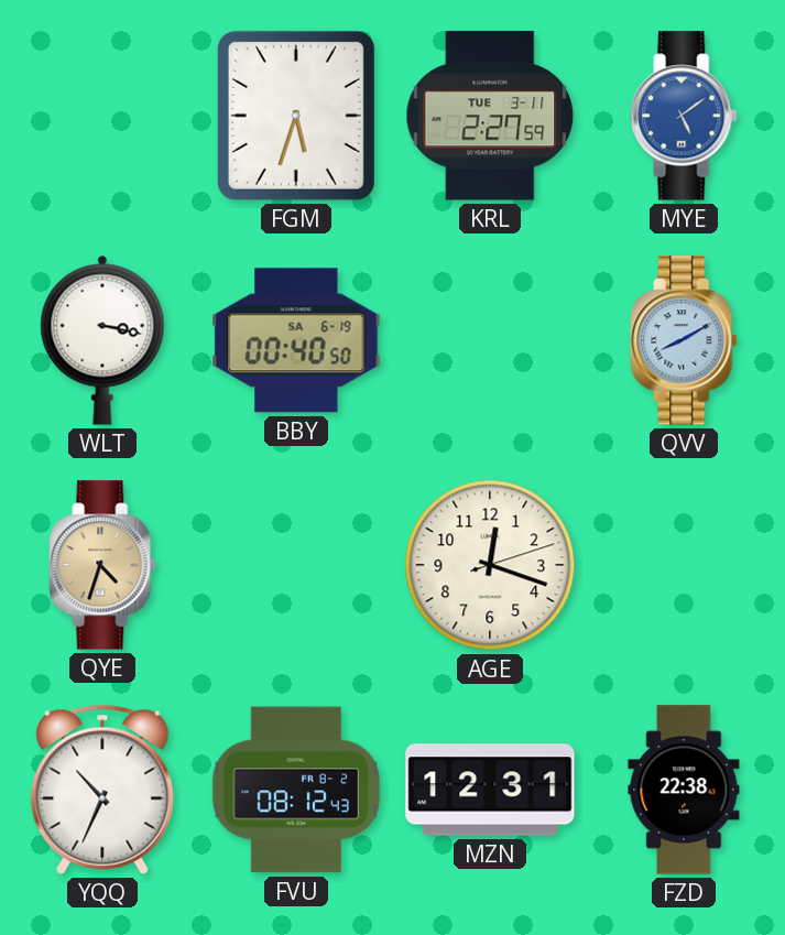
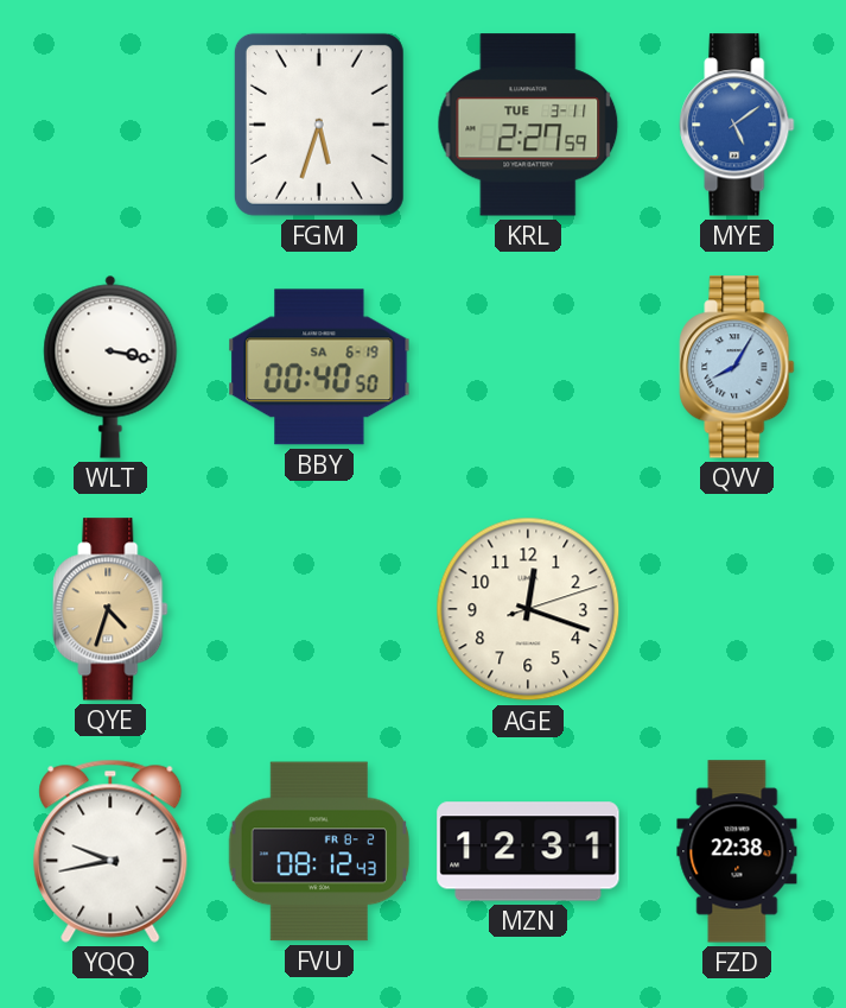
QVV: 8:10 -> 8:05 (737, 367)
YQQ: 10:34 -> 9:43 (110, 851)
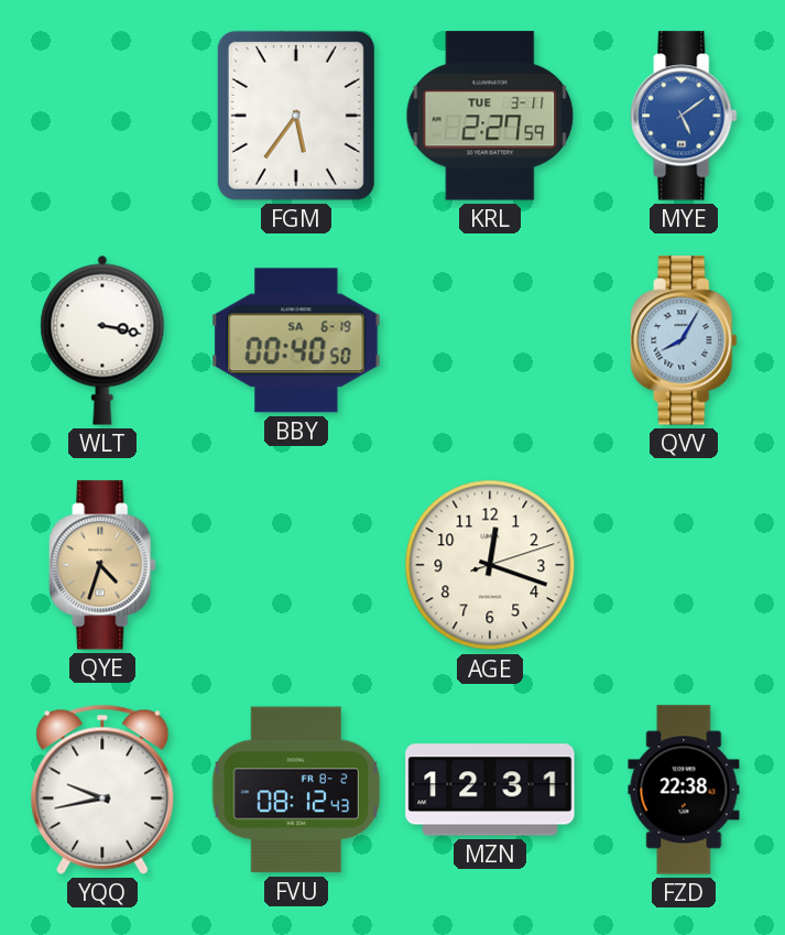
FGM: 5:33 -> 5:36 (296, 116)
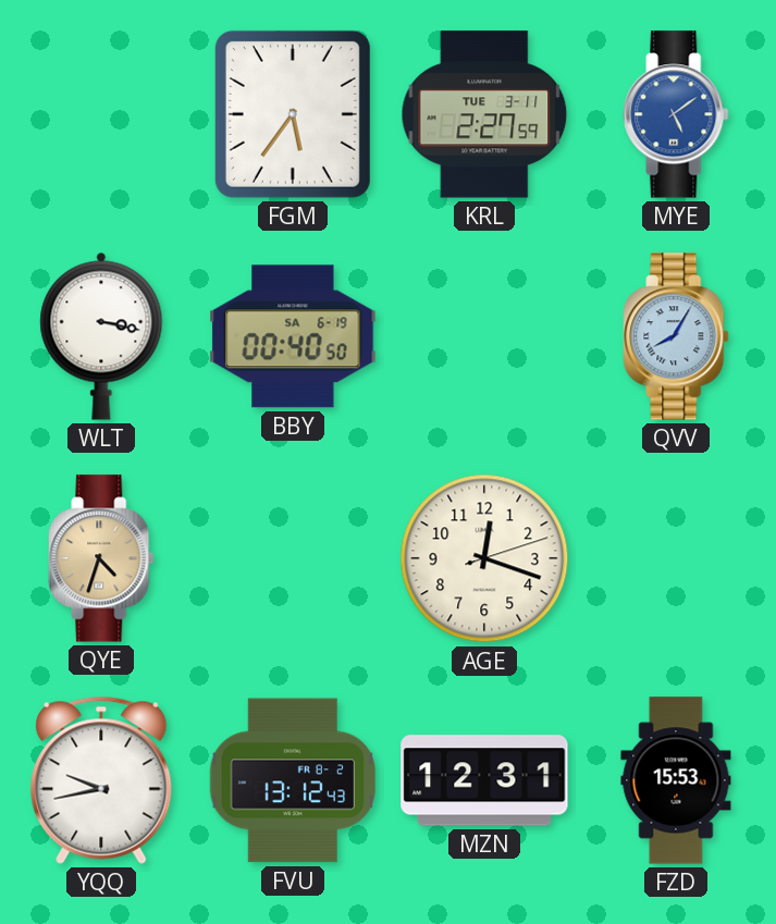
FVU: 08:12 -> 13:12 (293, 780)
FZD: 22:38 -> 15:53 (676, 780)
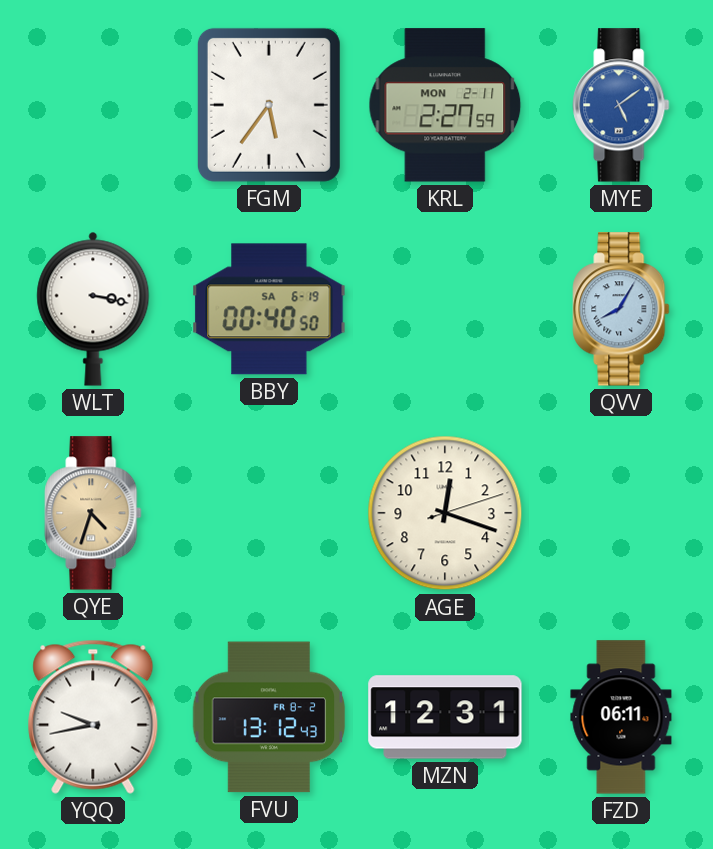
KRL date: TUE 3-11 -> MON 2-11 (445, 105)
FZD: 15:53 -> 06:11 (621, 717)
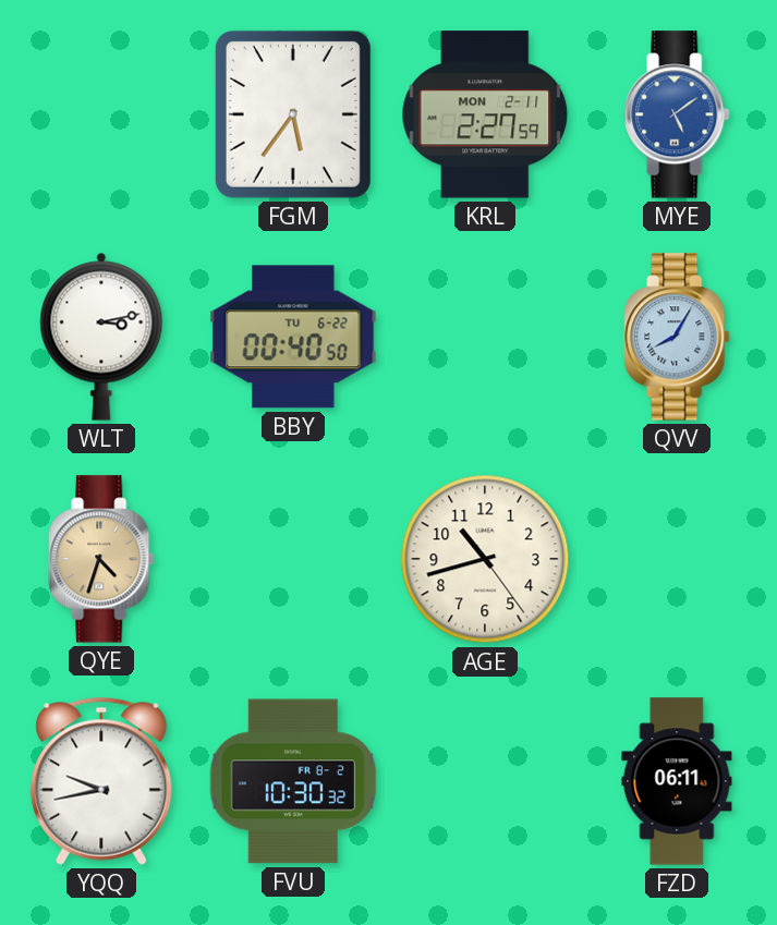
WLT: 3:17 -> 3:13 (101, 337)
BBY date: SA 6-19 -> TU 6-22 (293, 337)
AGE: 12:18 -> 10:42 (485, 559)
FVU: 13:12 -> 10:30 (293, 781)
MZN: 12:31 -> none (445, 717)
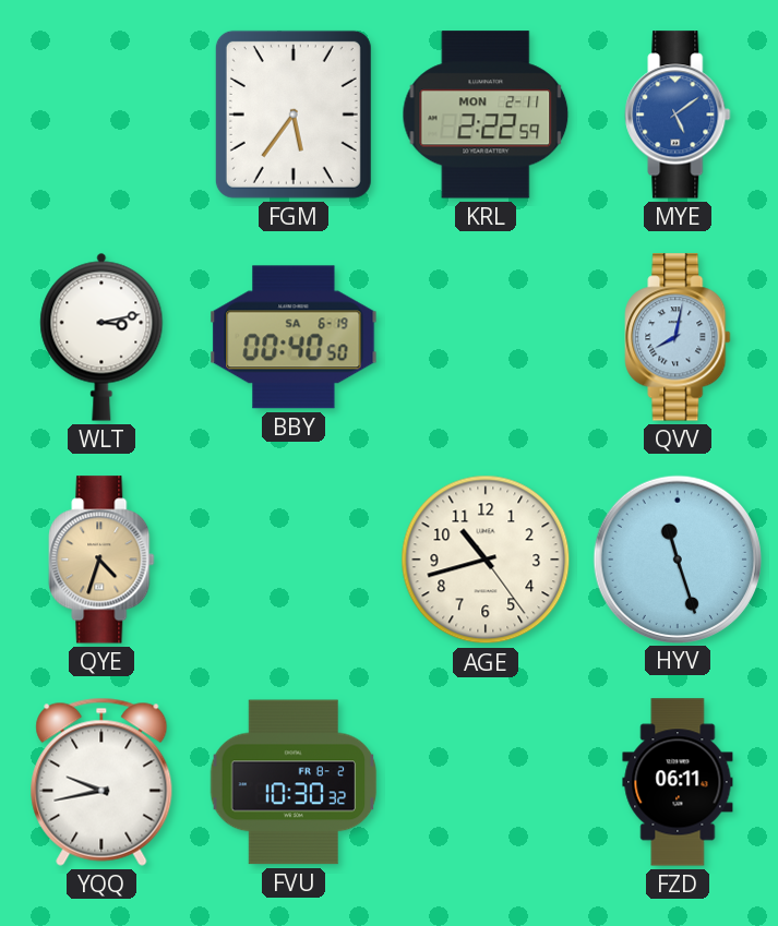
KRL: 2:27 -> 2:22 (486, 115)
BBY date: TU 6-22 -> SA 6-19 (294, 337)
QVV: 8:05 -> 8:02 (678, 337)
HYV: none -> 11:27 (677, 558)
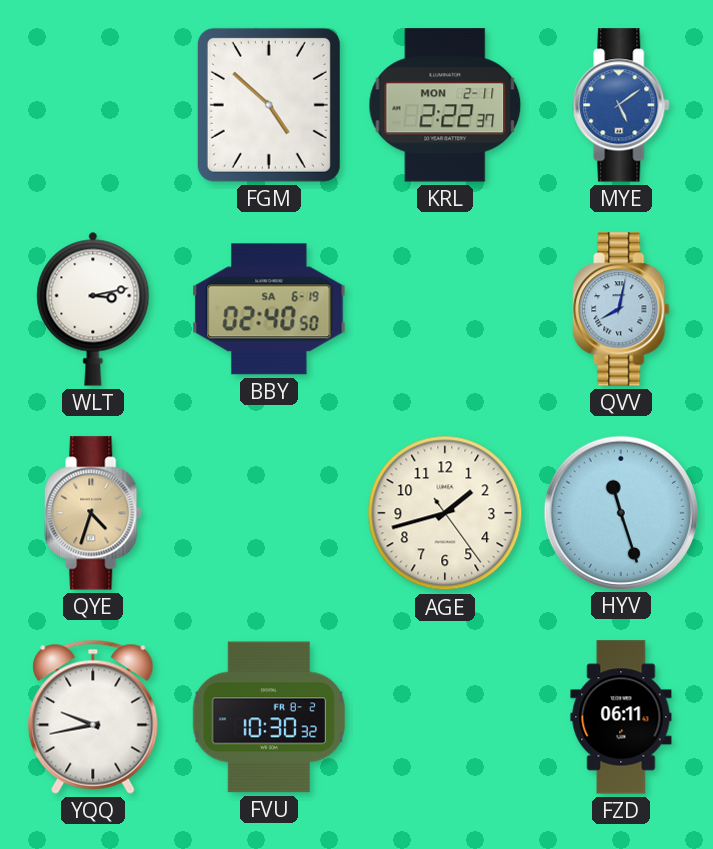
FGM: 5:36 -> 4:52 (269, 105)
KRL: 2:22:59 -> 2:22:37 (445, 105)
BBY: 00:40 -> 02:40 (269, 309)
AGE: 10:42 -> 1:42 (445, 513)
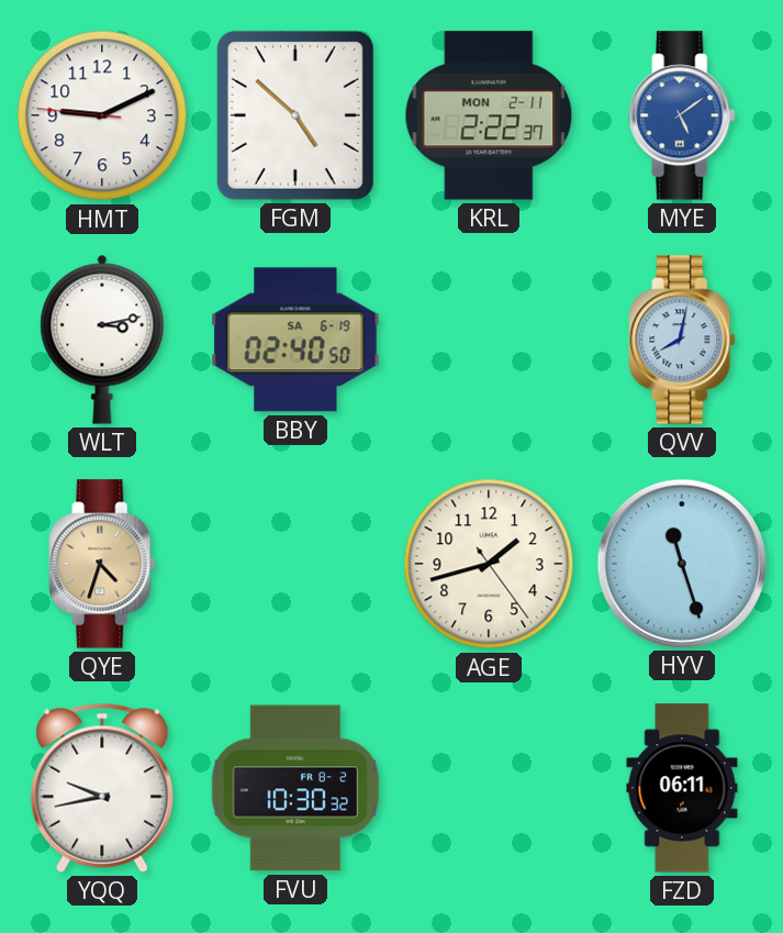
HMT: none -> 9:10 (102, 115)
